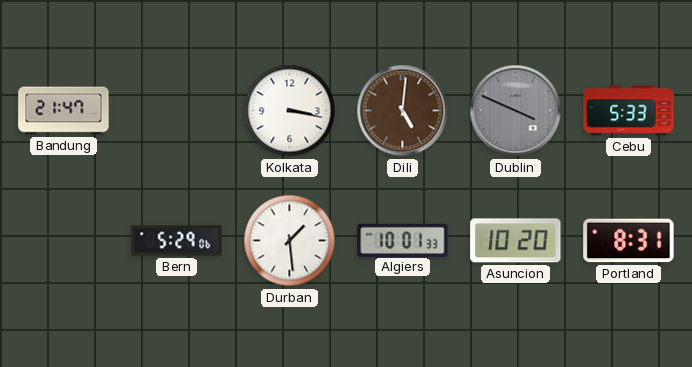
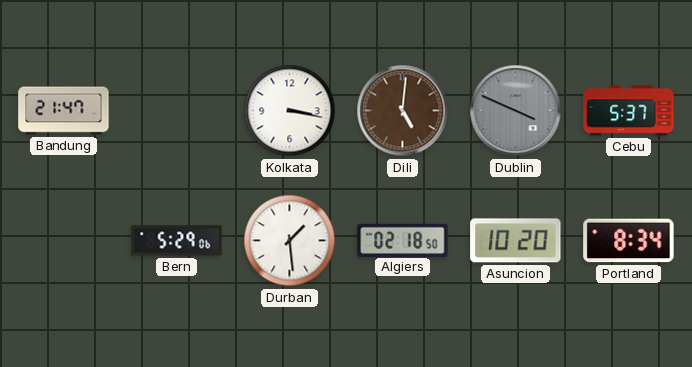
Cebu: 5:33 -> 5:37 (629, 111)
Algiers: 10:01 -> 02:18 (403, 240)
Portland: 8:31 -> 8:34 (629, 241)
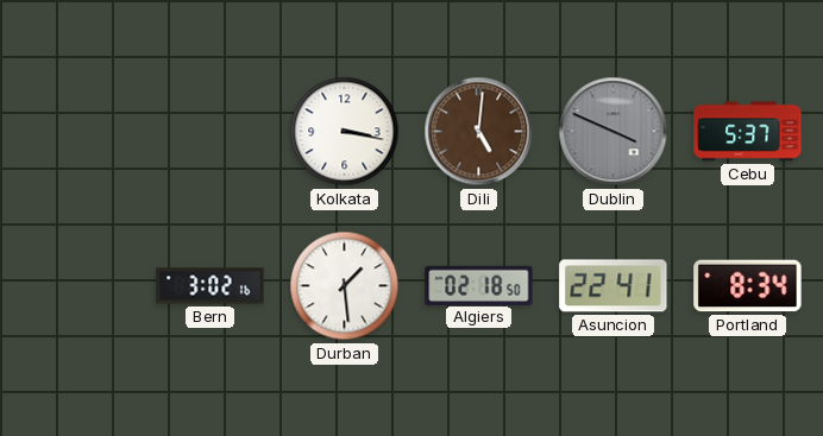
Bandung: 21:47 -> none (64, 111)
Bern: 5:29 -> 3:02 (211, 286)
Asuncion: 10:20 -> 22:41 (614, 286)
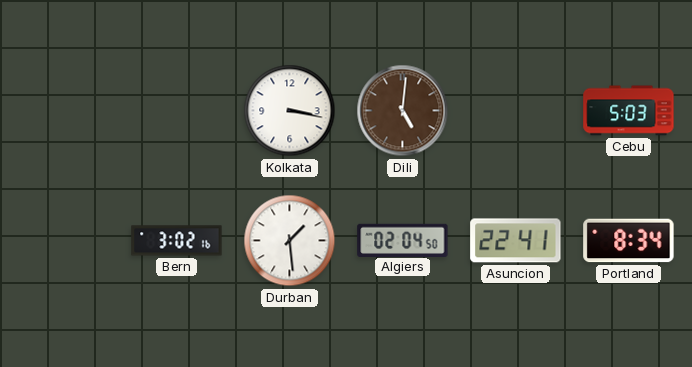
Dublin: 3:49 -> none (614, 132)
Cebu: 5:37 -> 5:03 (629, 111)
Algiers: 02:18 -> 02:04 (403, 240)
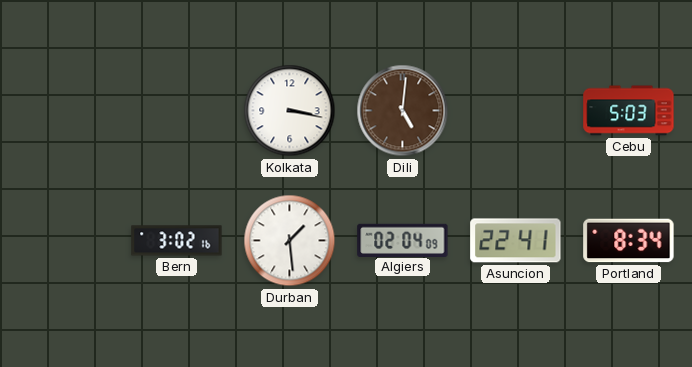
Algiers: 02:04:50 -> 02:04:09 (403, 240)
